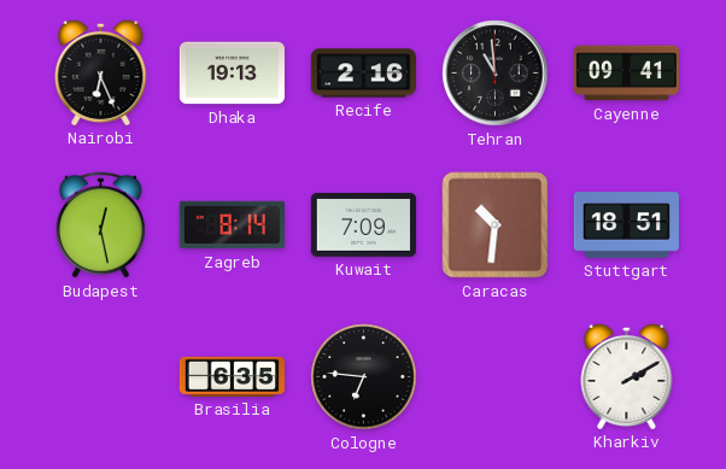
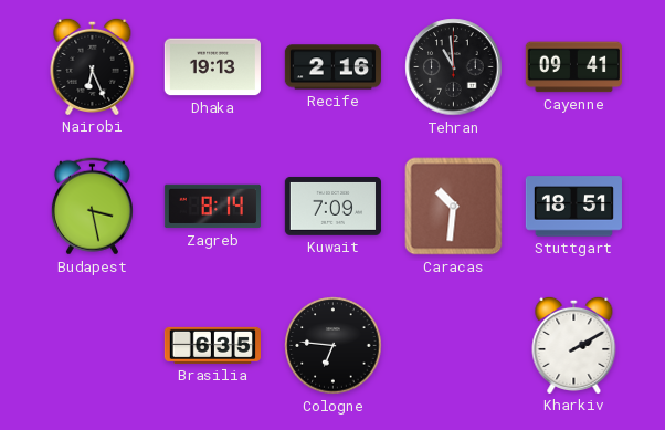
Budapest: 12:28 -> 3:28 (92, 207)
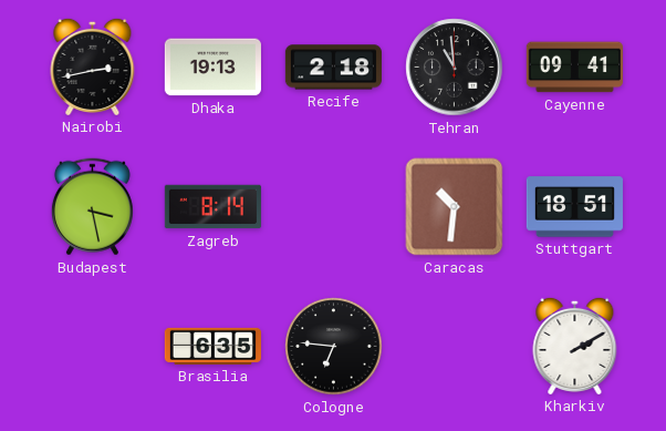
Nairobi: 6:26 -> 2:43 (93, 66)
Recife: 2:16 -> 2:18 (333, 68)
Kuwait: 7:09 -> none (332, 207)
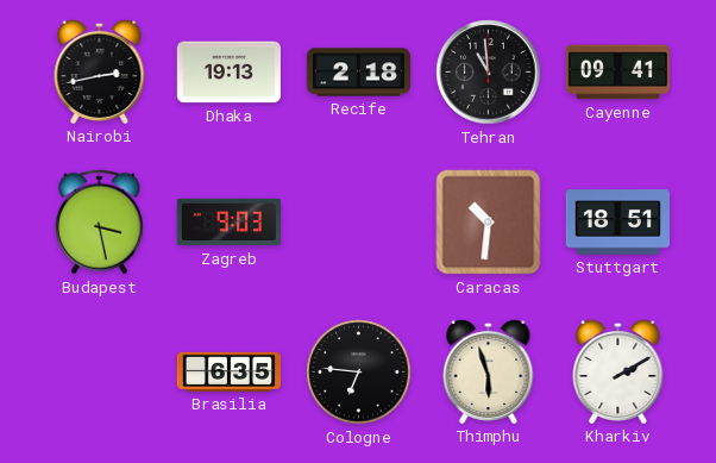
Zagreb: 8:14 -> 9:03 (228, 223)
Thimphu: none -> 5:57 (489, 371)
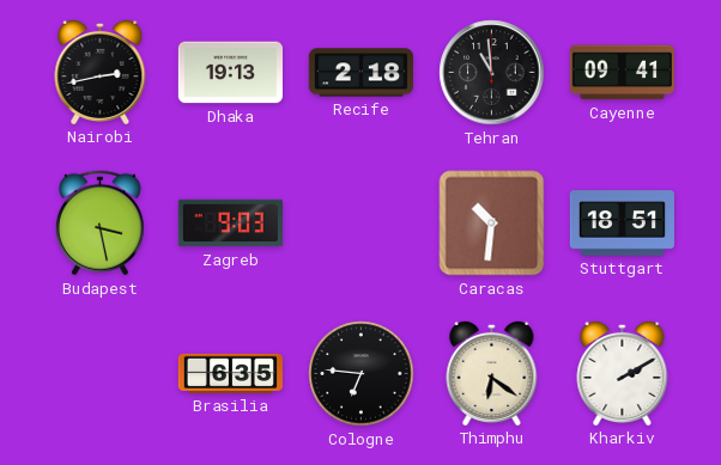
Thimphu: 5:57 -> 6:21 (492, 373)
